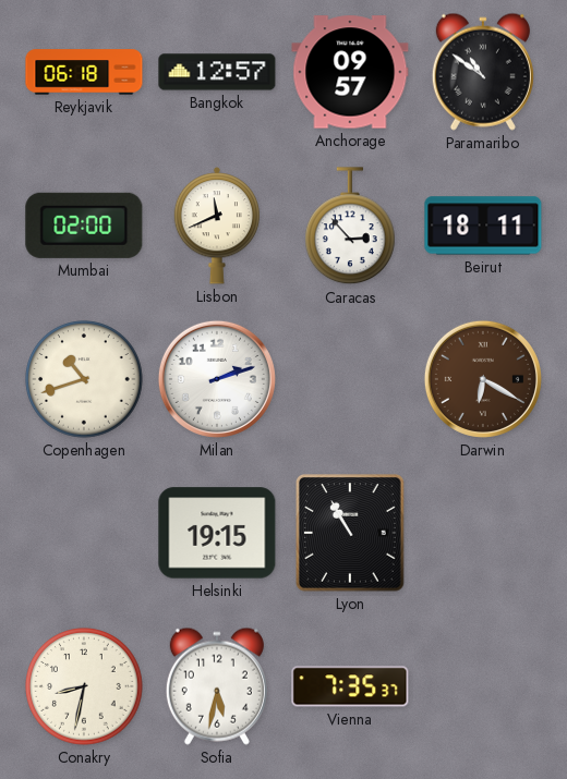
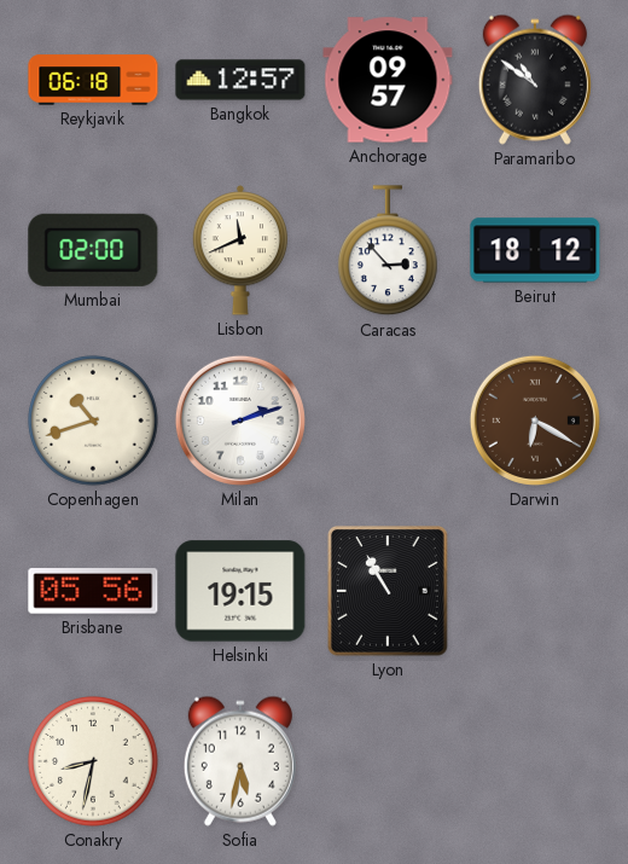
Beirut: 18:11 -> 18:12 (535, 250)
Brisbane: none -> 05:56 (93, 591)
Vienna: 7:35 -> none (350, 686)
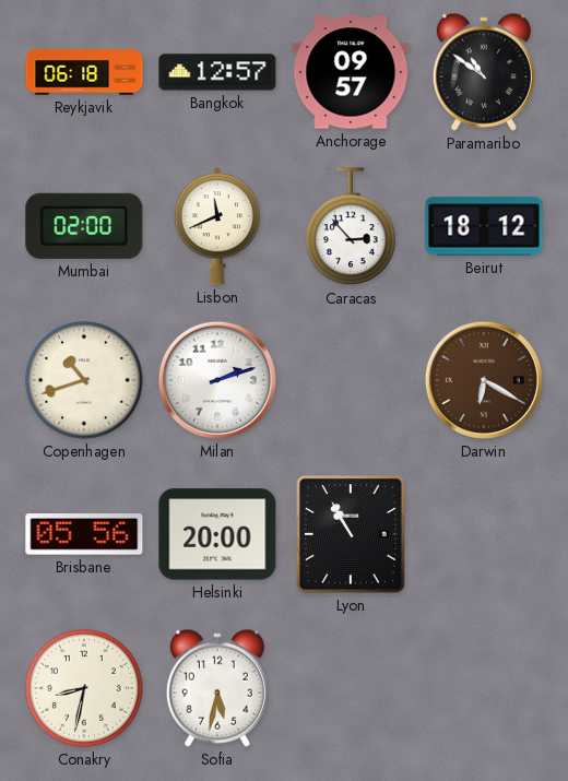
Helsinki: 19:15 -> 20:00 (217, 534)
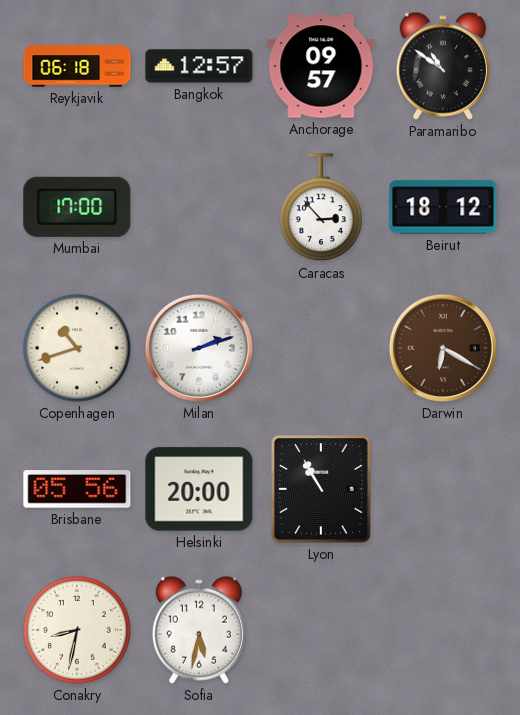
Mumbai: 02:00 -> 17:00 (77, 207)
Lisbon: 11:41 -> none (216, 226)
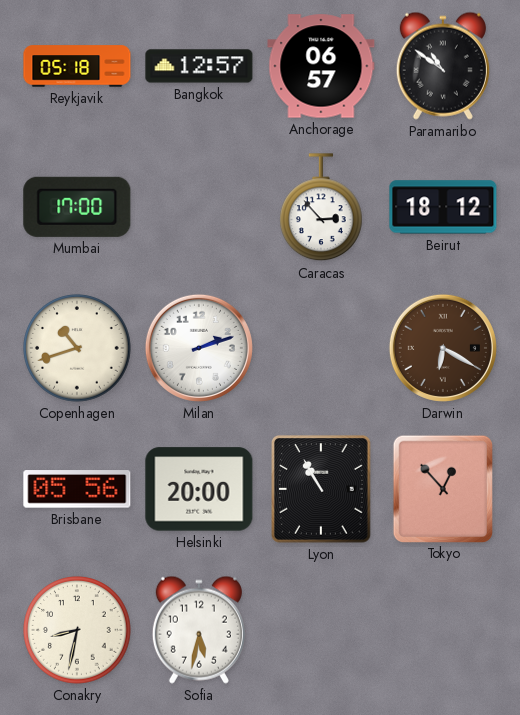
Reykjavik: 06:18 -> 05:18 (77, 66)
Anchorage: 09:57 -> 06:57 (321, 66)
Tokyo: none -> 12:53 (442, 488)
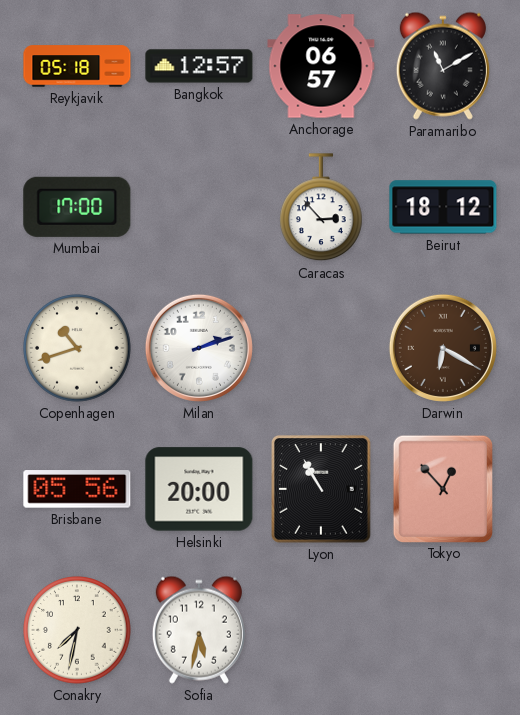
Paramaribo: 10:51 -> 11:10 (443, 66)
Conakry: 8:32 -> 7:32 (77, 630)
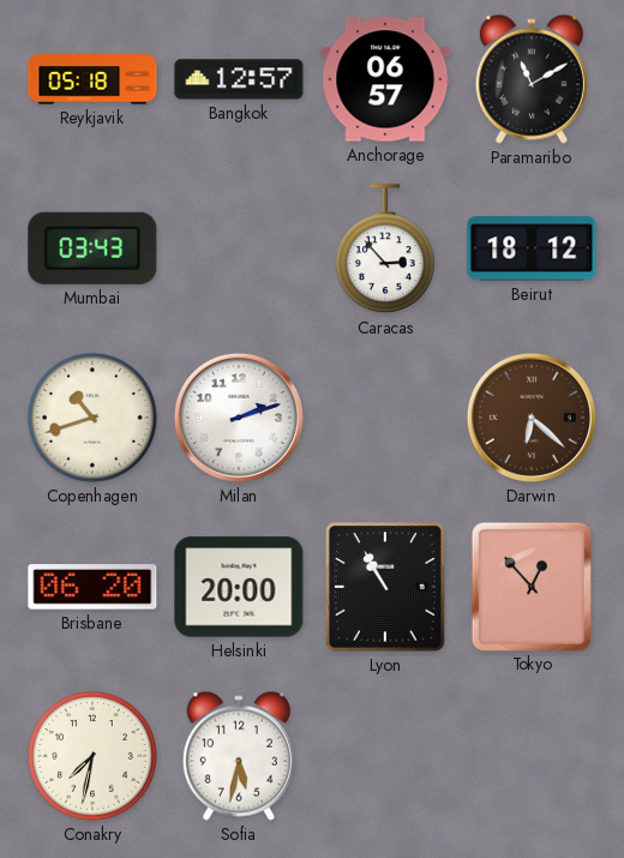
Mumbai: 17:00 -> 03:43 (92, 248)
Darwin: 6:20 -> 6:22 (532, 418)
Brisbane: 05:56 -> 06:20 (92, 587)
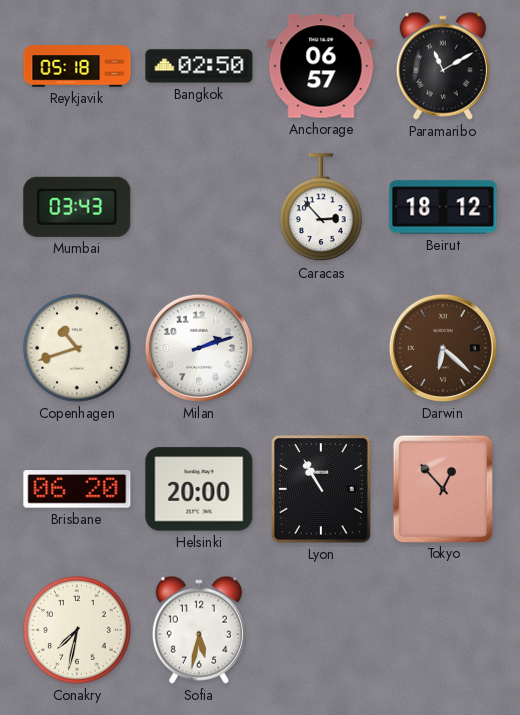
Bangkok: 12:57 -> 02:50 (199, 66)
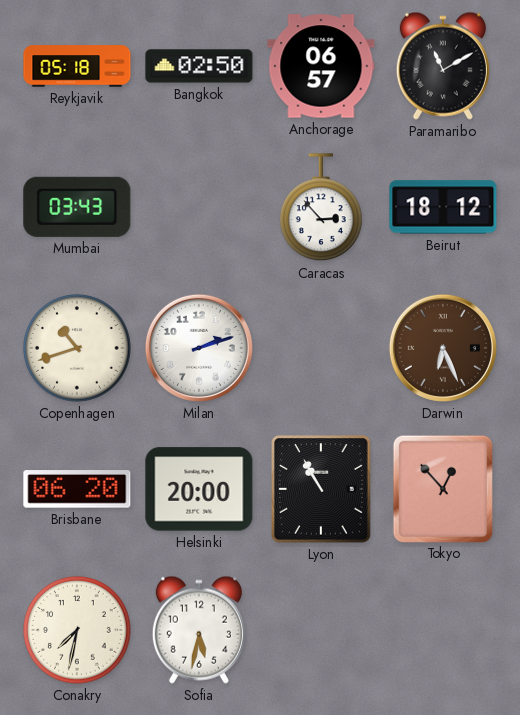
Darwin: 6:22 -> 6:26 (443, 348)
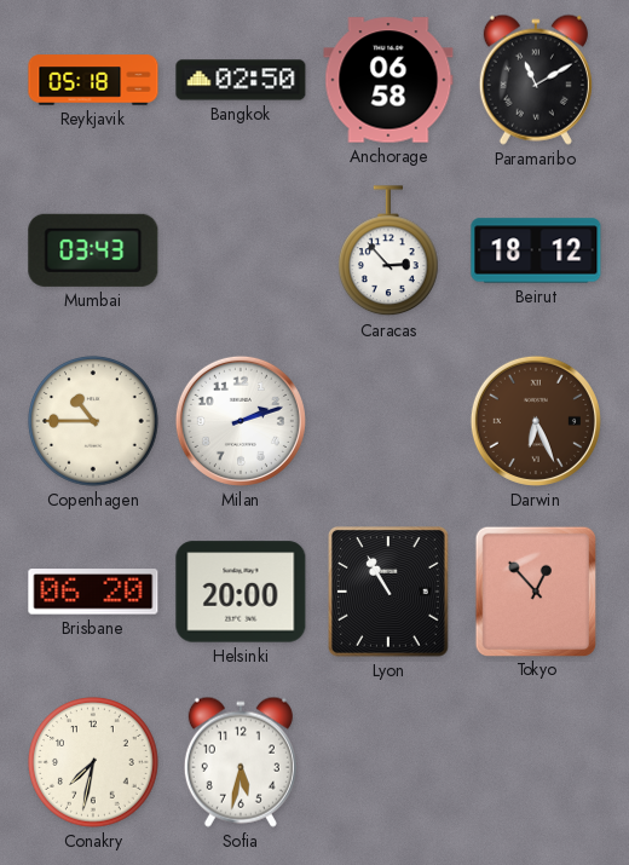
Anchorage: 06:57 -> 06:58 (388, 80)
Copenhagen: 10:42 -> 10:45 (93, 421)
